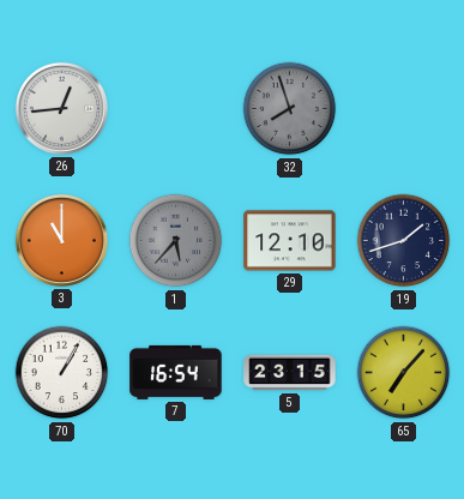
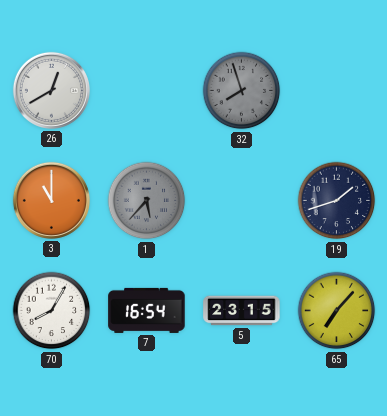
26: 12:44 -> 12:40 (51, 90)
29: 12:10 -> none (290, 241)
70: 1:05 -> 8:05 (52, 311)
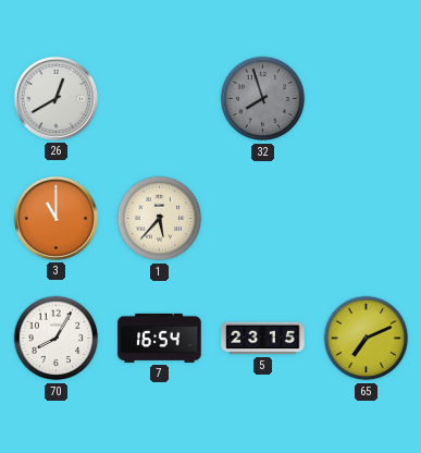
1 dial: grey -> cream (160, 219)
19: 1:42 -> none (337, 201)
65: 7:07 -> 7:11 (367, 339)
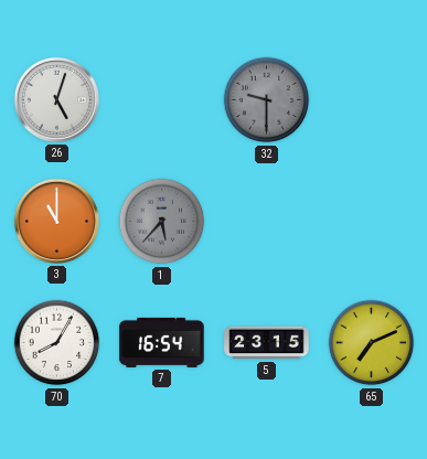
26: 12:40 -> 5:03 (56, 99)
32: 7:57 -> 9:30 (267, 100)
1 dial: cream -> grey (162, 222)
